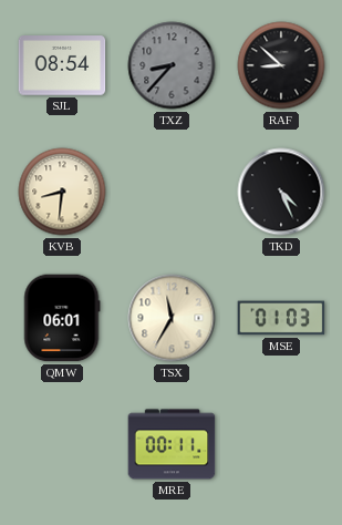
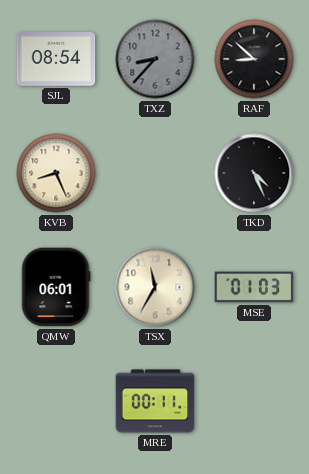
KVB: 8:31 -> 8:26 (56, 173)
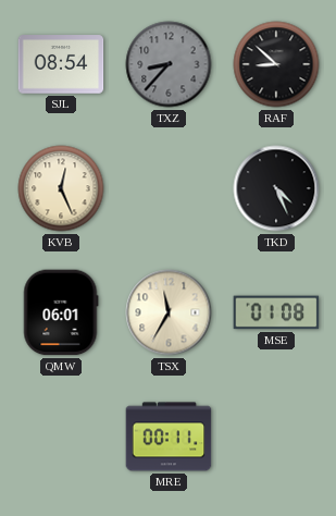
KVB: 8:26 -> 12:26 (61, 188)
MSE: 01:03 -> 01:08 (276, 312)
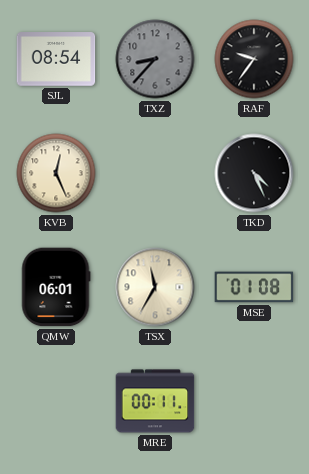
RAF: 8:52 -> 9:36 (254, 59)
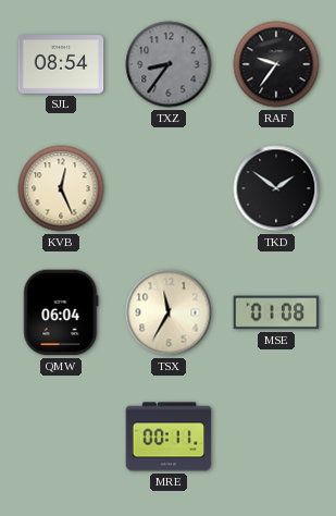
TXZ: 8:37 -> 8:36 (169, 64)
TKD: 4:26 -> 1:51 (276, 188)
QMW: 06:01 -> 06:04 (61, 312)
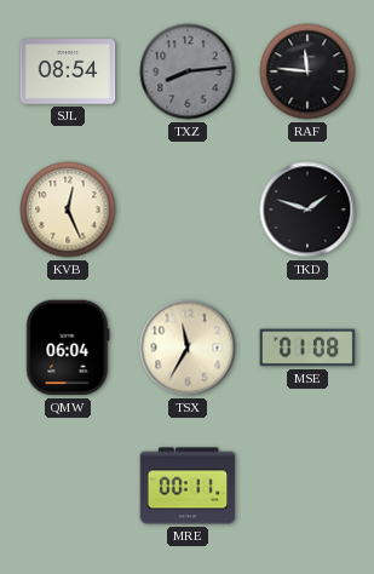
TXZ: 8:36 -> 8:14 (188, 71)
RAF: 9:36 -> 11:46 (307, 71)
TKD: 1:51 -> 1:48 (307, 209)
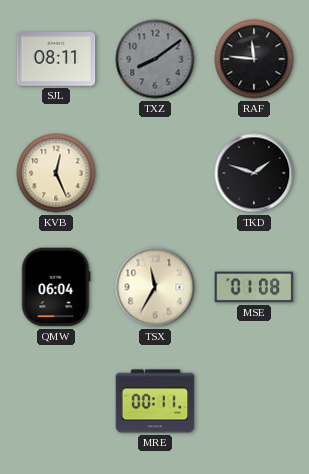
SJL: 08:54 -> 08:11 (56, 59)
TXZ: 8:14 -> 8:09 (155, 59)
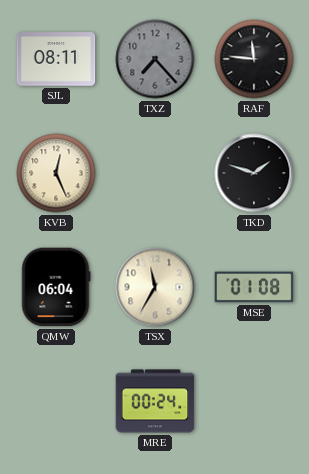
TXZ: 8:09 -> 7:23 (155, 59)
MRE: 00:11 -> 00:24 (155, 401)
